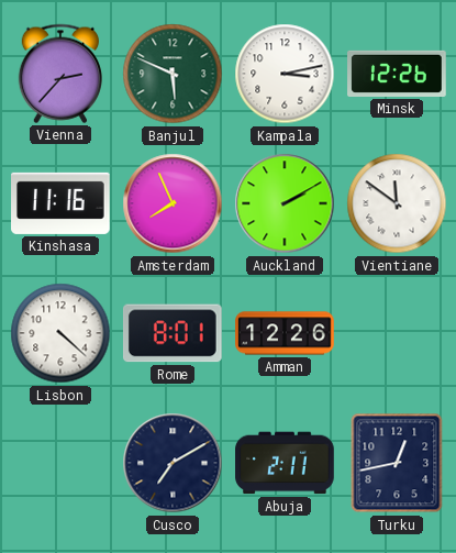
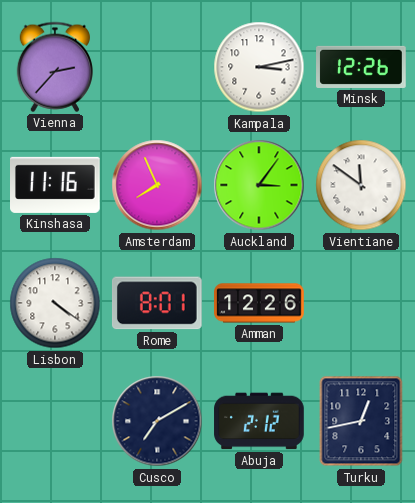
Banjul: 5:49 -> none (173, 74)
Auckland: 2:10 -> 3:06 (259, 185)
Lisbon: 4:22 -> 4:21 (55, 303)
Abuja: 2:11 -> 2:12 (259, 421)
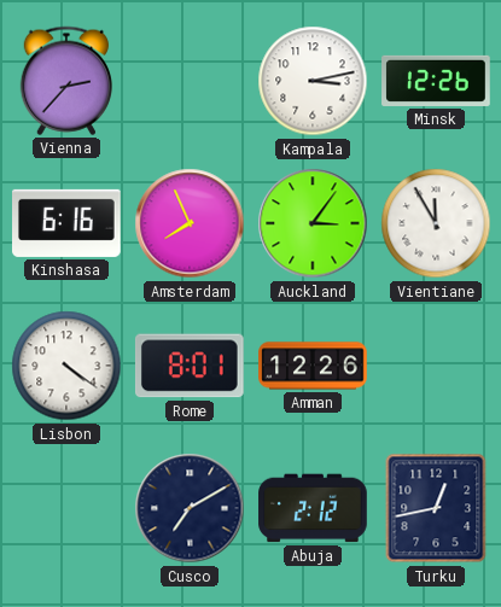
Kinshasa: 11:16 -> 6:16 (68, 223)
Vientiane: 11:51 -> 11:55 (436, 223)
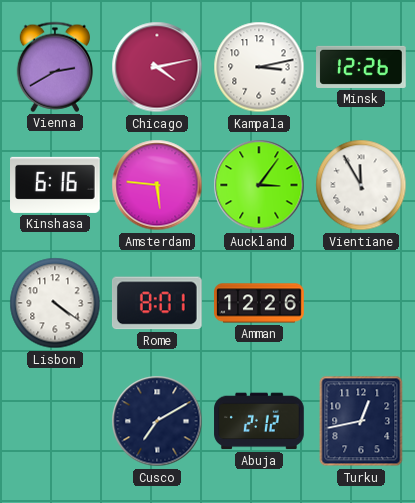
Vienna: 2:37 -> 2:40 (54, 67)
Chicago: none -> 4:13 (157, 67)
Amsterdam: 7:56 -> 5:46 (157, 185)
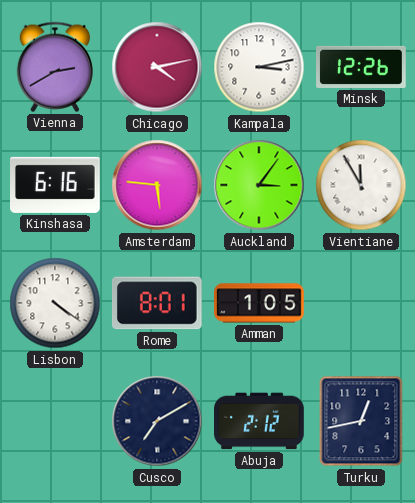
Amman: 12:26 -> 1:05 (259, 303)
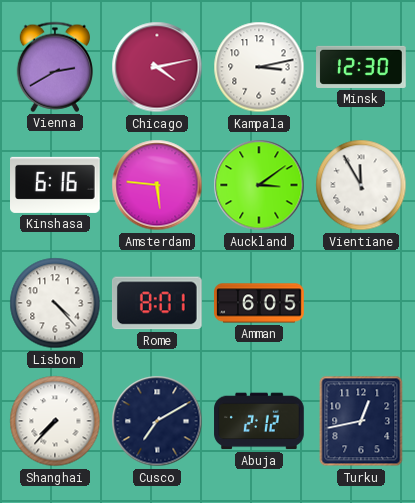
Minsk: 12:26 -> 12:30 (361, 67)
Auckland: 3:06 -> 3:09 (259, 185)
Lisbon: 4:21 -> 4:23 (55, 303)
Amman: 1:05 -> 6:05 (259, 303)
Shanghai: none -> 7:37 (55, 421)
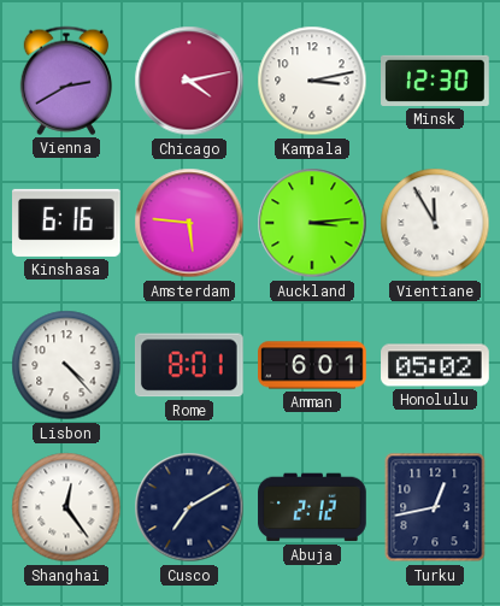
Auckland: 3:09 -> 3:14 (312, 223)
Amman: 6:05 -> 6:01 (312, 365)
Honolulu: none -> 05:02 (435, 365)
Shanghai: 7:37 -> 12:24 (66, 507)
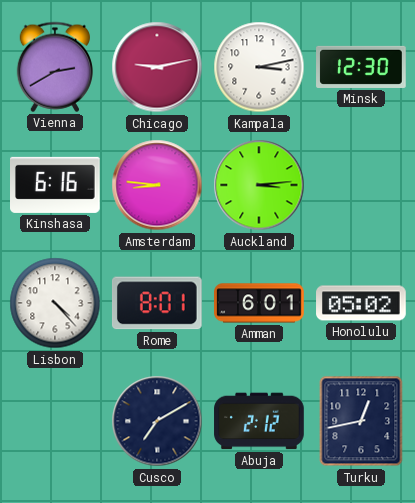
Chicago: 4:13 -> 9:13 (157, 67)
Amsterdam: 5:46 -> 8:46 (157, 185)
Vientiane: 11:55 -> none (435, 223)
Shanghai: 12:24 -> none (66, 507)
